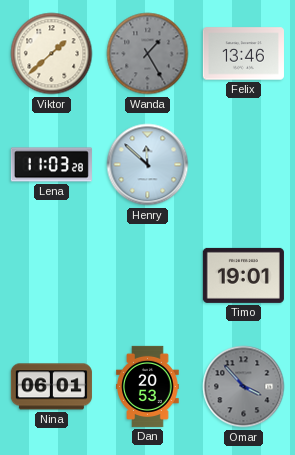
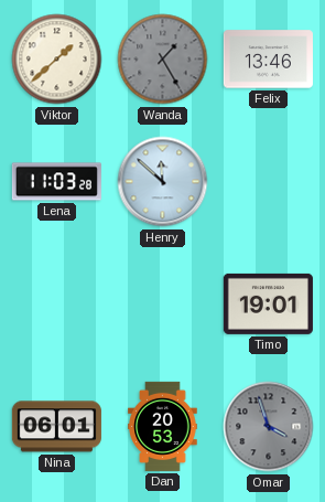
Omar: 3:53 -> 3:57 (269, 427)
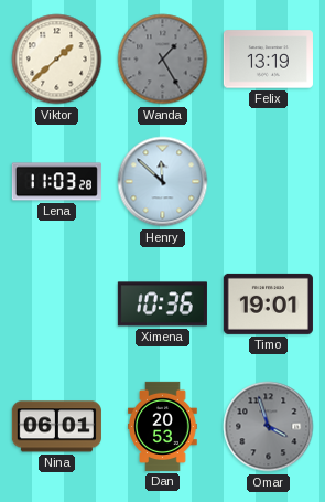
Felix: 13:46 -> 13:19 (268, 60)
Ximena: none -> 10:36 (162, 305)
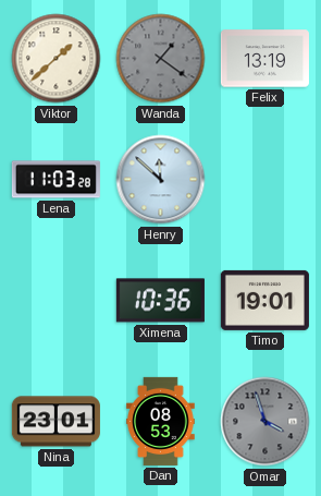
Wanda: 1:25 -> 1:21 (161, 59)
Nina: 06:01 -> 23:01 (55, 422)
Dan: 20:53 -> 08:53 (161, 421)
